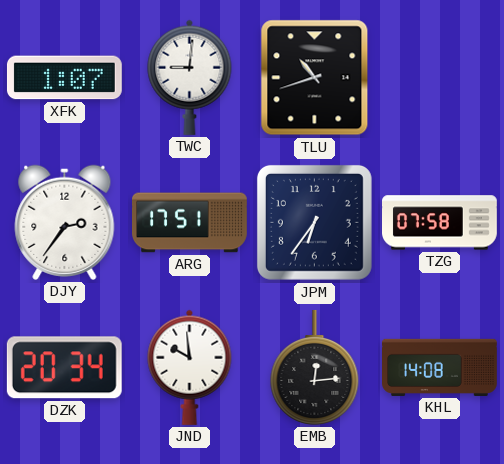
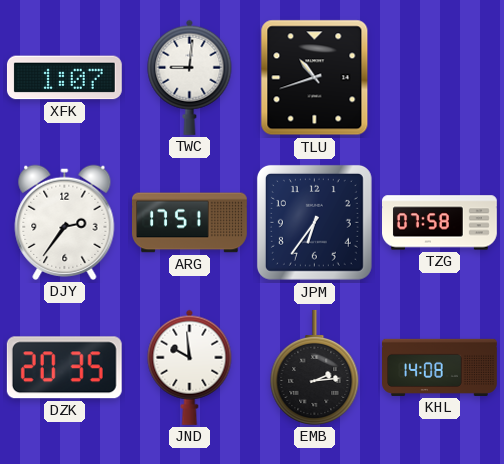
DZK: 20:34 -> 20:35 (64, 368)
EMB: 12:14 -> 2:14 (315, 367)
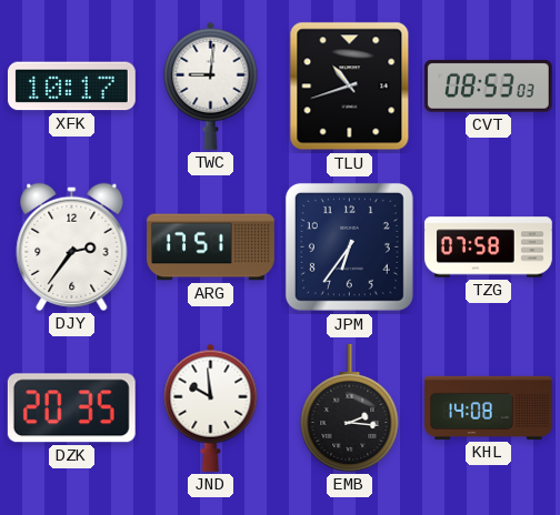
XFK: 1:07 -> 10:17 (71, 87)
CVT: none -> 08:53 (488, 85)
EMB: 2:14 -> 2:16 (350, 407)
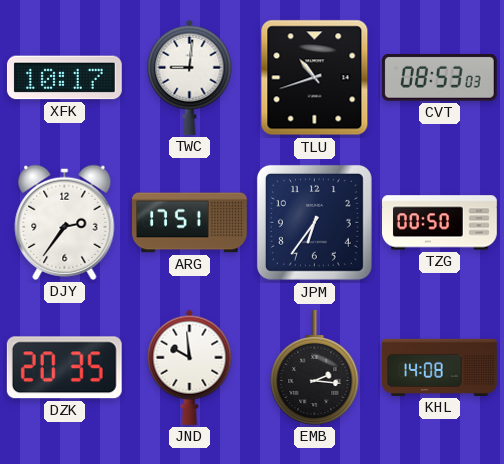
TZG: 07:58 -> 00:50 (440, 223)
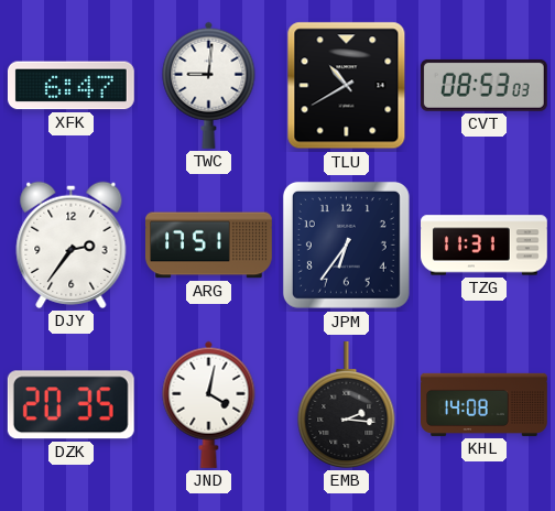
XFK: 10:17 -> 6:47 (70, 86)
TLU: 10:42 -> 10:40 (347, 86)
TZG: 00:50 -> 11:31 (485, 246)
JND: 9:59 -> 4:02 (209, 404)
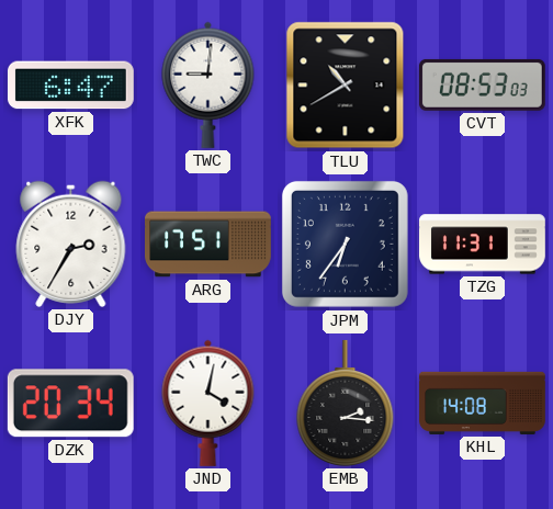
DJY: 2:36 -> 2:35 (71, 244)
DZK: 20:35 -> 20:34 (70, 404)
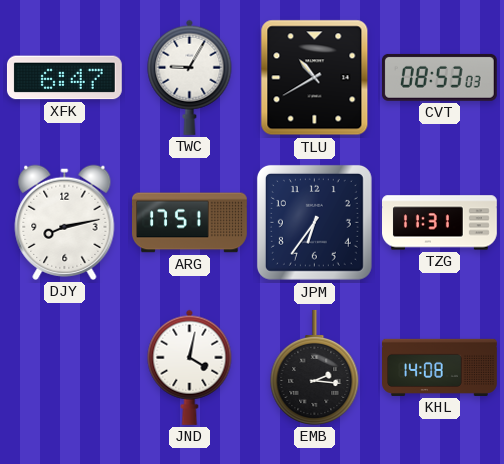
TWC: 9:01 -> 9:05 (190, 77)
DJY: 2:35 -> 8:13 (65, 222)
DZK: 20:34 -> none (70, 404)
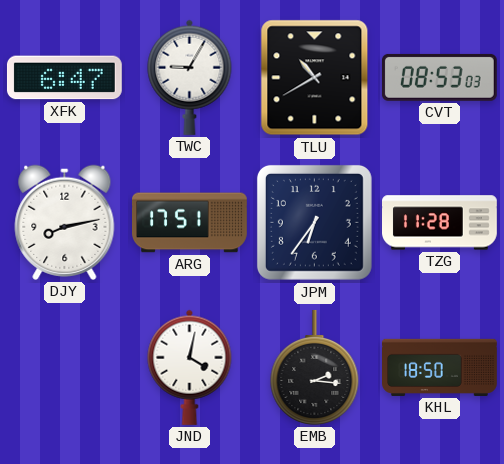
TZG: 11:31 -> 11:28 (440, 223)
KHL: 14:08 -> 18:50 (440, 367)
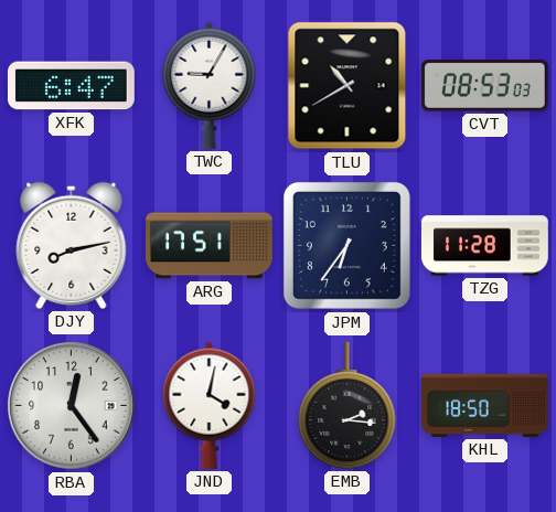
RBA: none -> 12:24 (72, 406)
